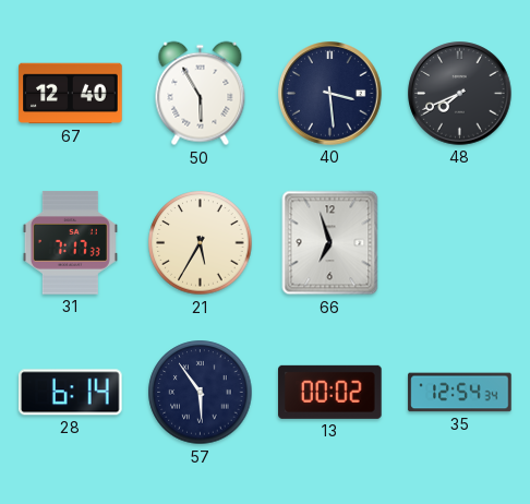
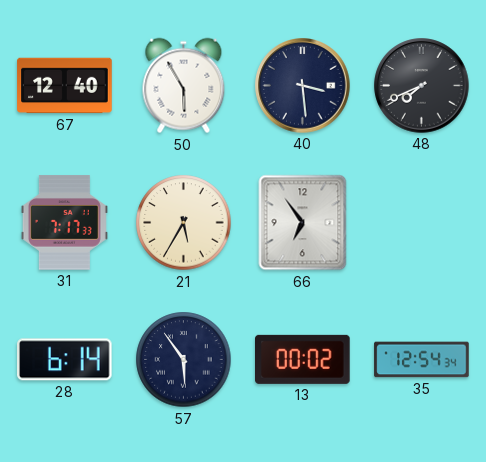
66: 6:57 -> 6:54 (303, 223)
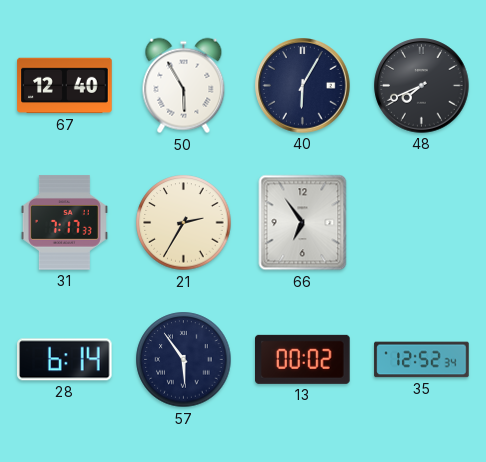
40: 3:29 -> 6:05 (303, 86)
21: 5:35 -> 2:35 (184, 223)
35: 12:54 -> 12:52 (422, 360)
